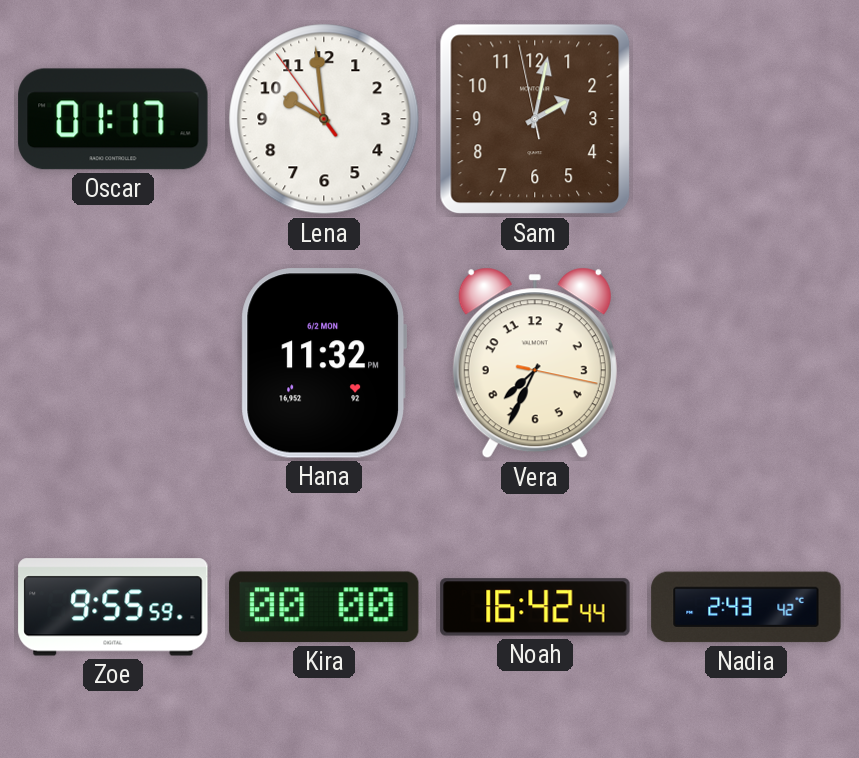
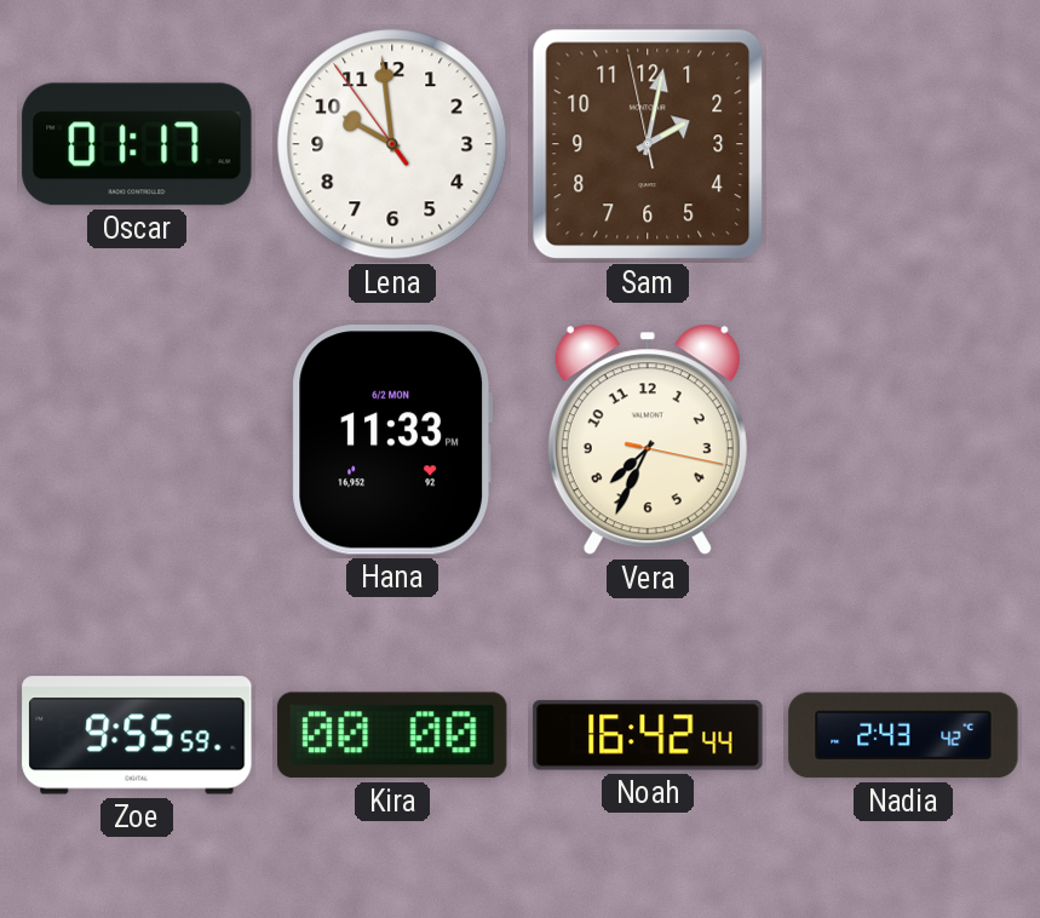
Hana: 11:32 -> 11:33 (391, 440)
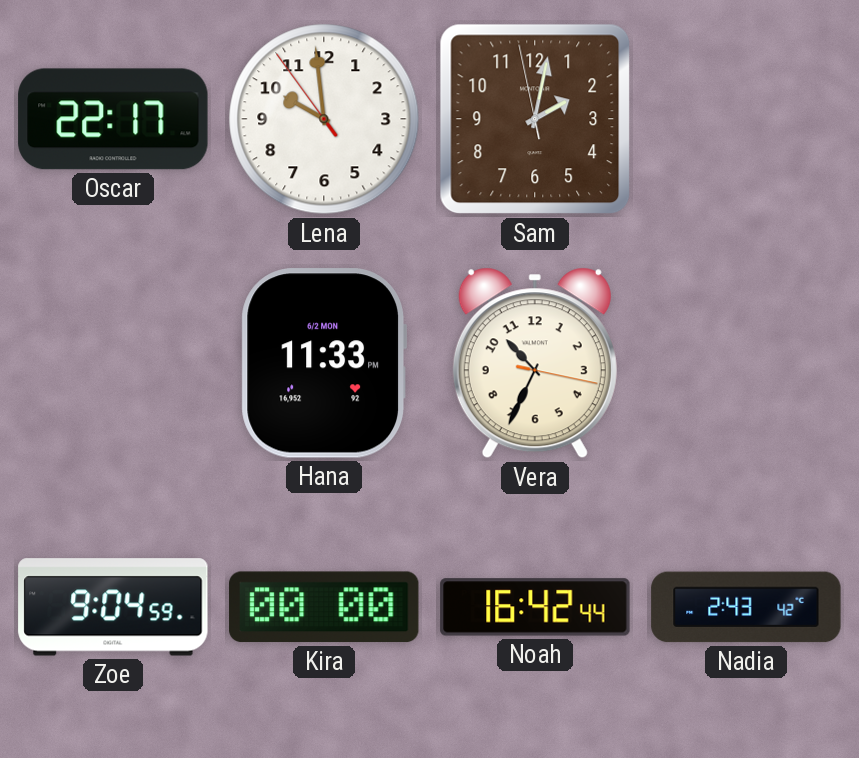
Oscar: 01:17 -> 22:17 (113, 119)
Vera: 7:34 -> 10:34 (535, 363)
Zoe: 9:55 -> 9:04 (113, 607)
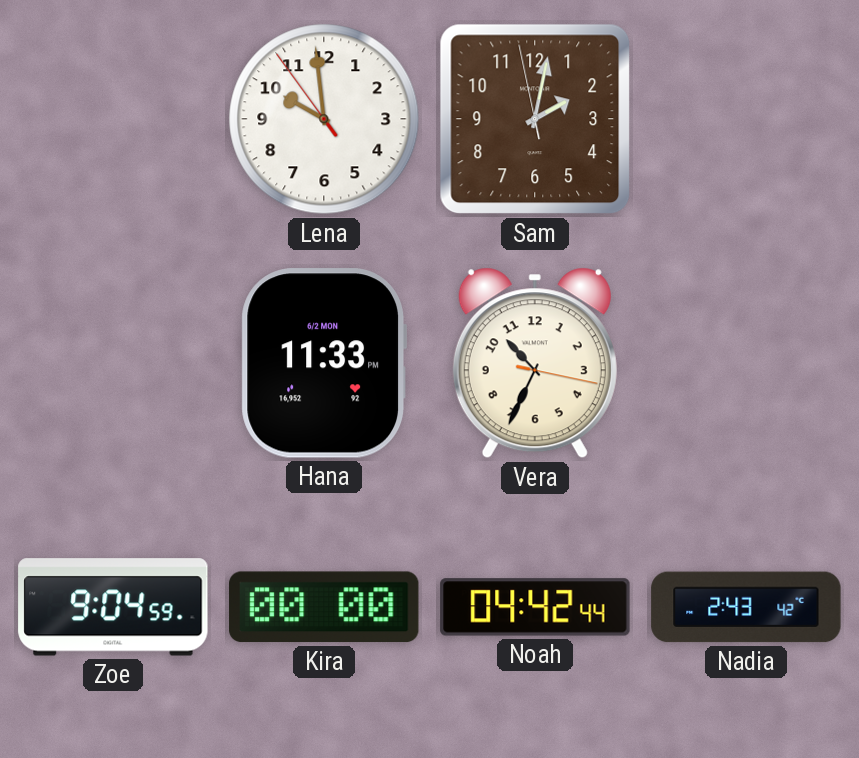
Oscar: 22:17 -> none (113, 119)
Noah: 16:42 -> 04:42 (535, 607)
